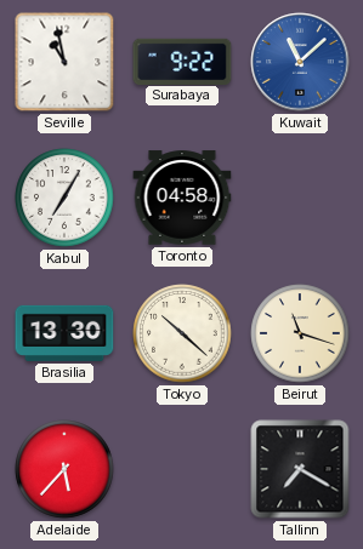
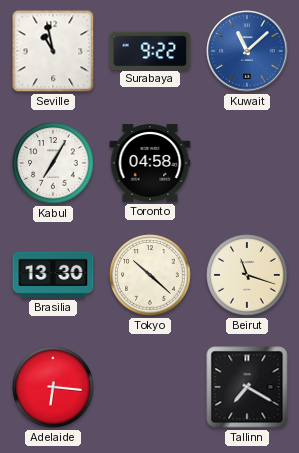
Adelaide: 5:37 -> 6:16 (53, 387)
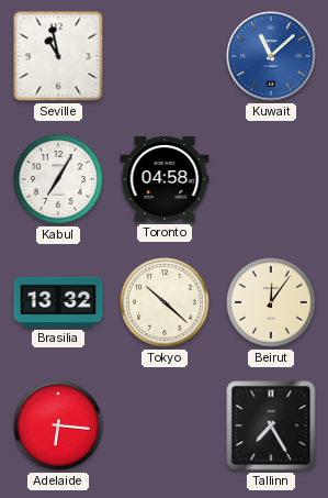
Surabaya: 9:22 -> none (150, 50)
Brasilia: 13:30 -> 13:32 (58, 302)
Beirut: 11:18 -> 12:06 (271, 302)
Tallinn: 7:20 -> 7:25 (271, 425)
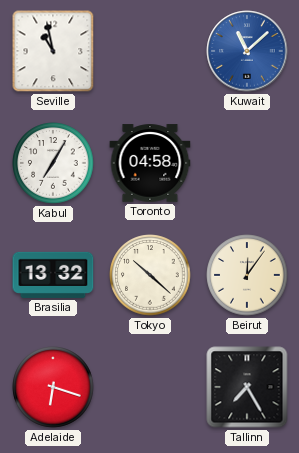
Adelaide: 6:16 -> 6:18 (53, 387)
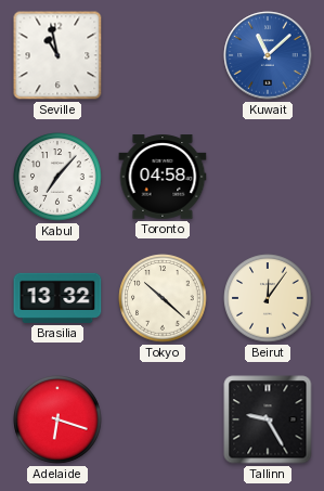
Kabul: 7:05 -> 7:07 (57, 177)
Tallinn: 7:25 -> 9:25 (268, 419)
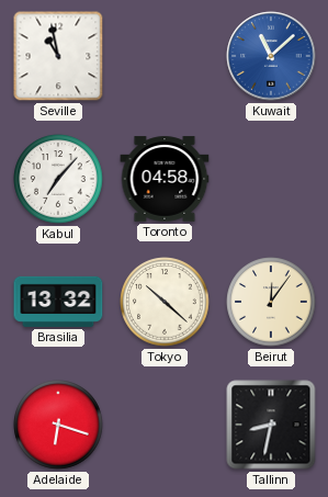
Tallinn: 9:25 -> 8:32 (271, 425)
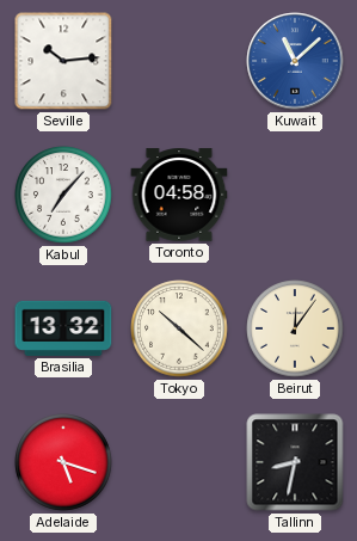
Seville: 10:58 -> 10:14 (63, 61)
Adelaide: 6:18 -> 5:18 (63, 462)
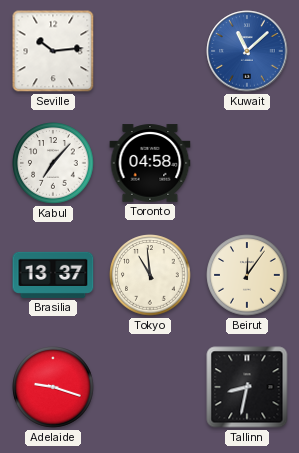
Brasilia: 13:32 -> 13:37 (53, 275)
Tokyo: 10:22 -> 10:59 (150, 275)
Adelaide: 5:18 -> 9:18 (53, 387)
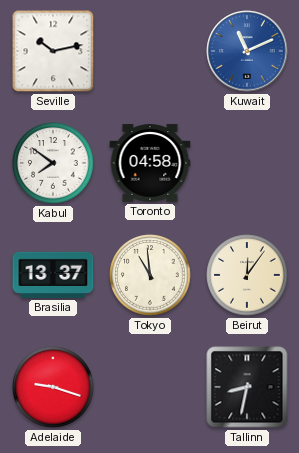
Seville: 10:14 -> 10:13 (53, 51)
Kuwait: 11:08 -> 11:11 (247, 51)
Kabul: 7:07 -> 7:51 (53, 163)
